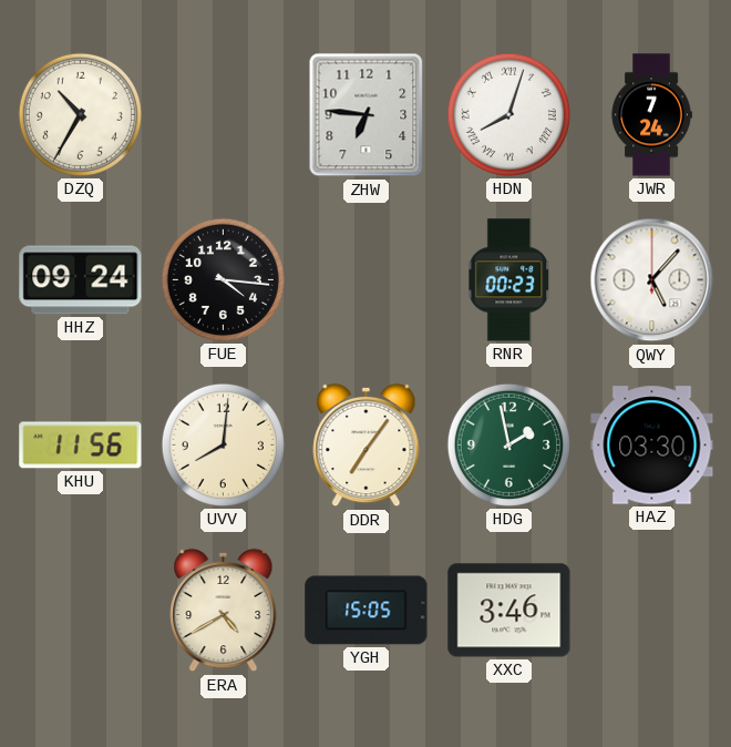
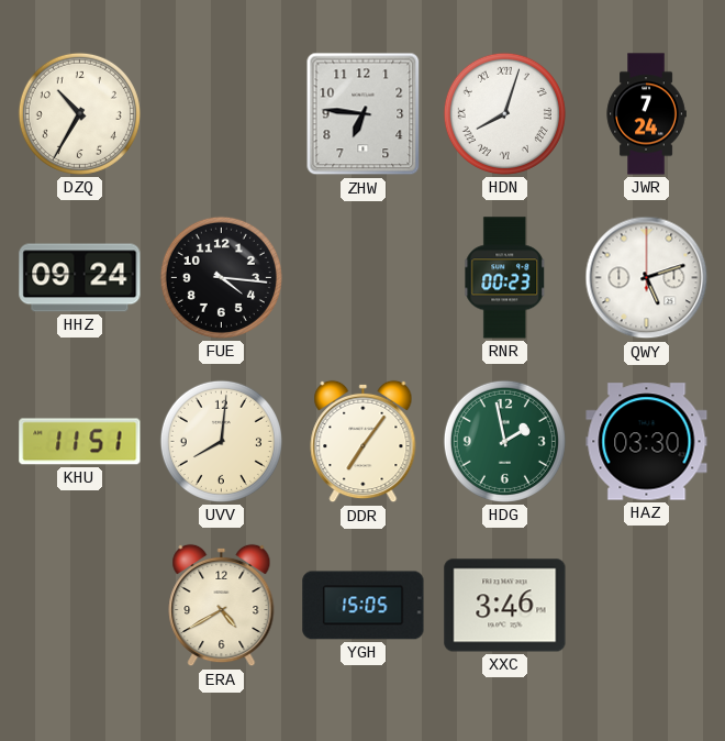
QWY: 5:07 -> 5:12 (647, 278)
KHU: 11:56 -> 11:51 (80, 442)
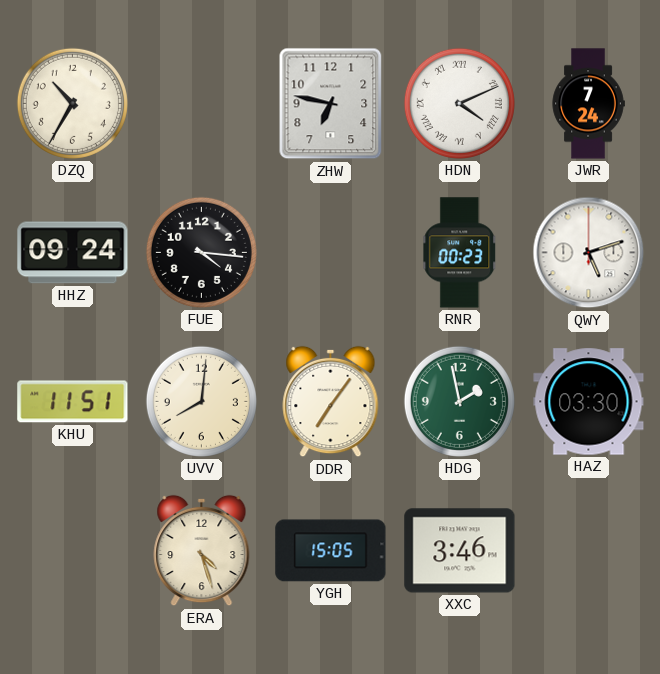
ZHW: 6:46 -> 6:47 (331, 104)
HDN: 8:03 -> 4:11 (459, 103)
ERA: 4:40 -> 4:27 (202, 551)
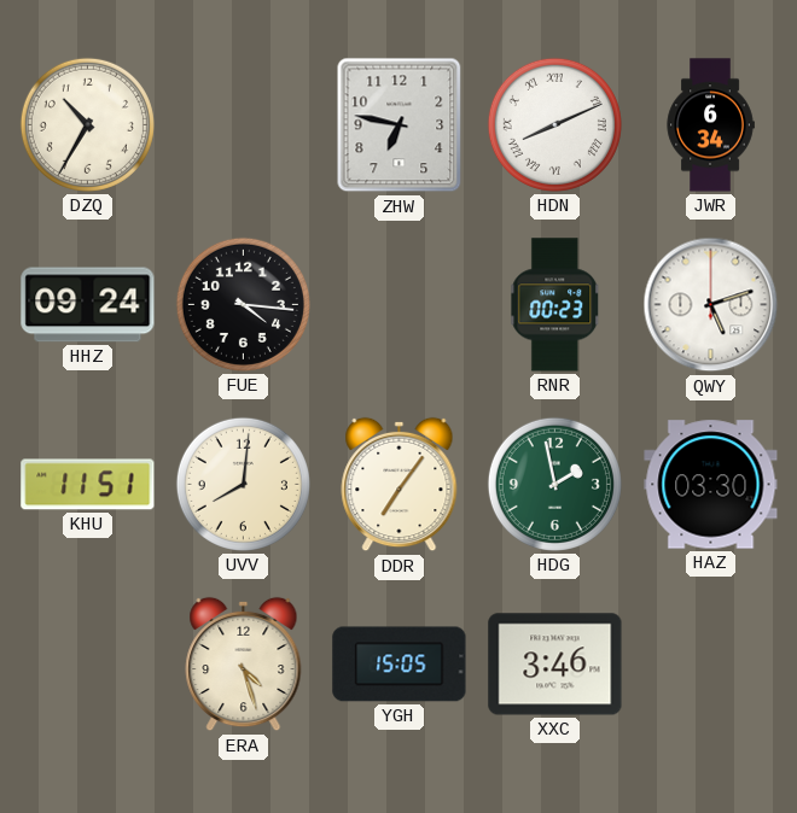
HDN: 4:11 -> 8:11 (554, 124)
JWR: 7:24 -> 6:34 (710, 125)
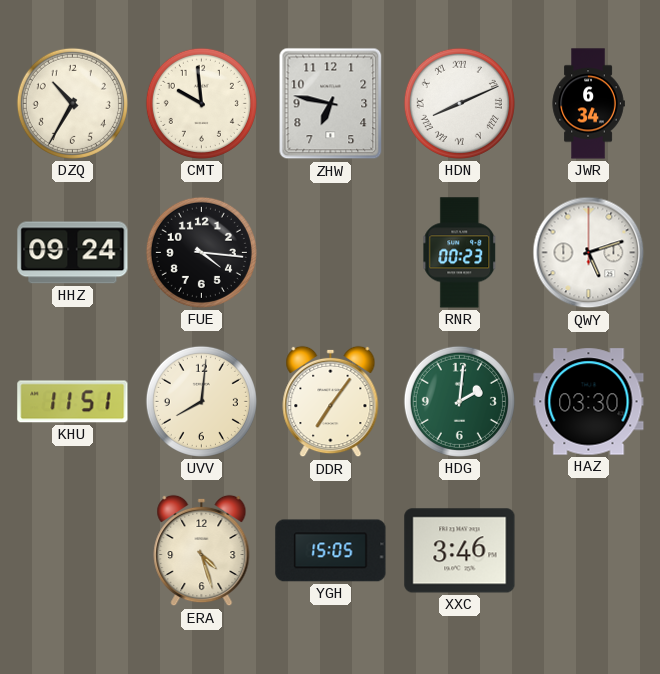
CMT: none -> 9:59 (201, 103)
HDG: 1:58 -> 2:01 (459, 401)
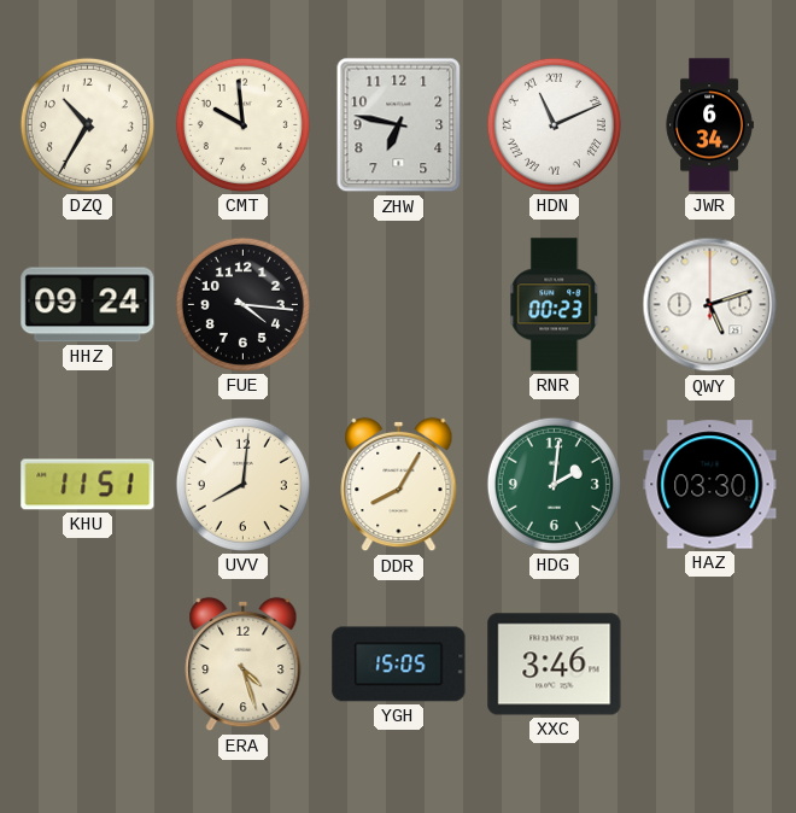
HDN: 8:11 -> 11:11 (554, 124)
DDR: 7:06 -> 8:05 (399, 485)
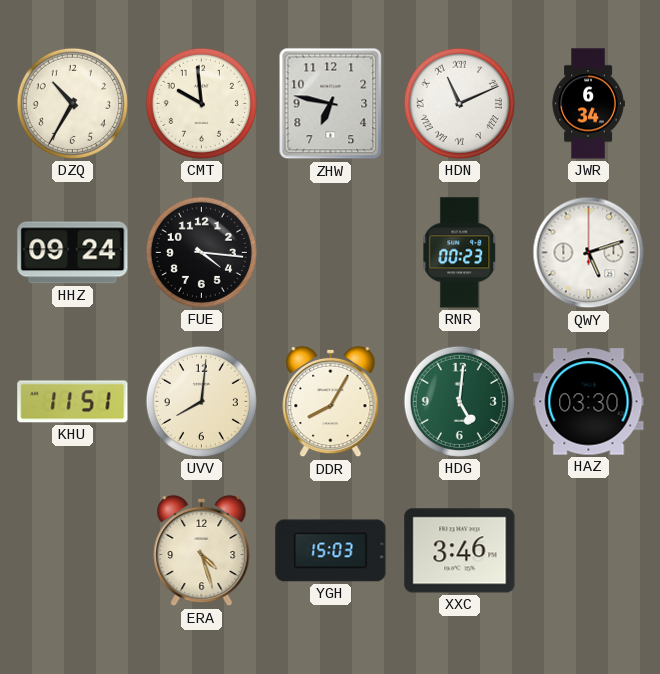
HDG: 2:01 -> 5:01 (459, 401)
YGH: 15:05 -> 15:03 (331, 551)
